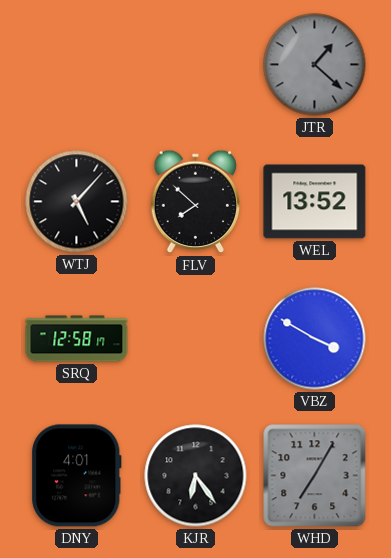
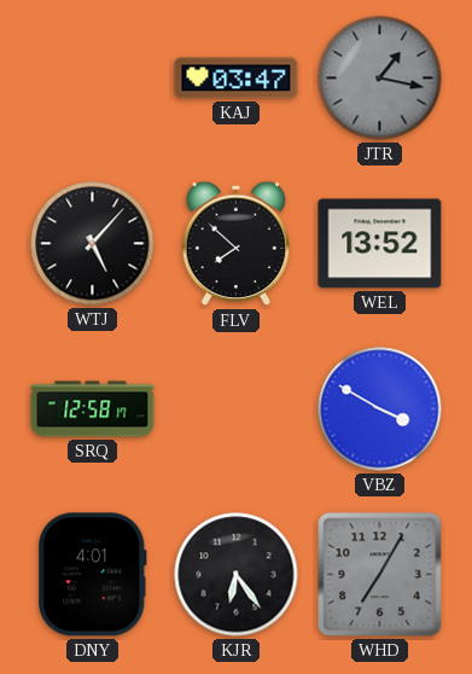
KAJ: none -> 03:47 (237, 79)
JTR: 1:22 -> 1:17 (380, 79)
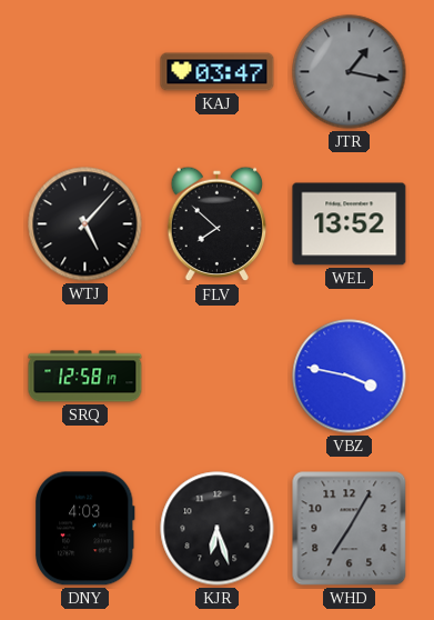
VBZ: 3:50 -> 3:47 (350, 377)
DNY: 4:01 -> 4:03 (85, 529)
KJR: 6:24 -> 6:27 (218, 529)
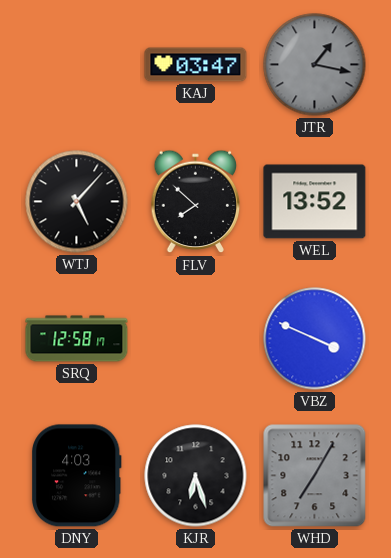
VBZ: 3:47 -> 3:49 (315, 339)
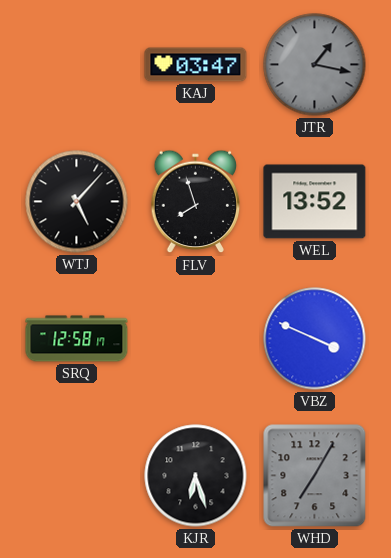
FLV: 7:52 -> 7:57 (196, 202)
DNY: 4:03 -> none (77, 476)
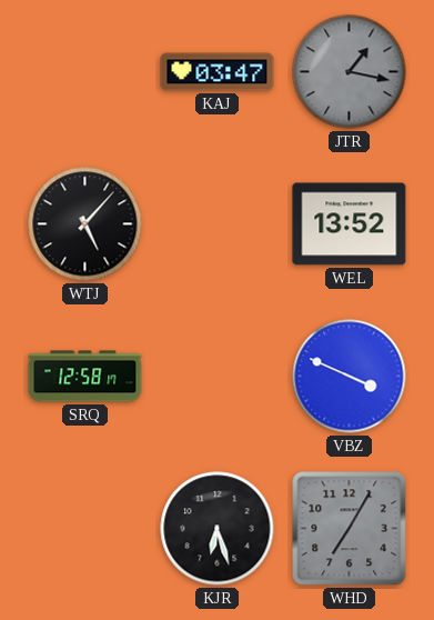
FLV: 7:57 -> none (196, 202)
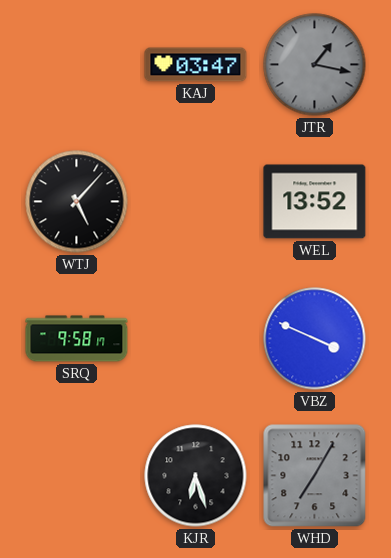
SRQ: 12:58 -> 9:58 (77, 339)
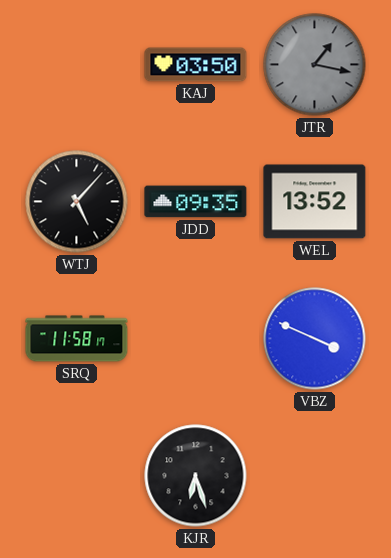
KAJ: 03:47 -> 03:50 (196, 65)
JDD: none -> 09:35 (196, 202)
SRQ: 9:58 -> 11:58 (77, 339)
WHD: 7:05 -> none (315, 476)
